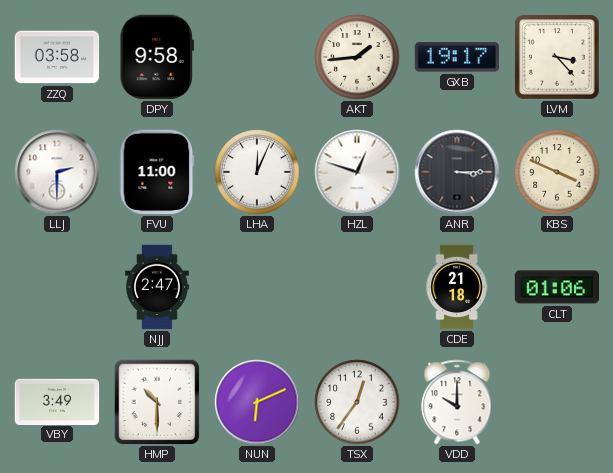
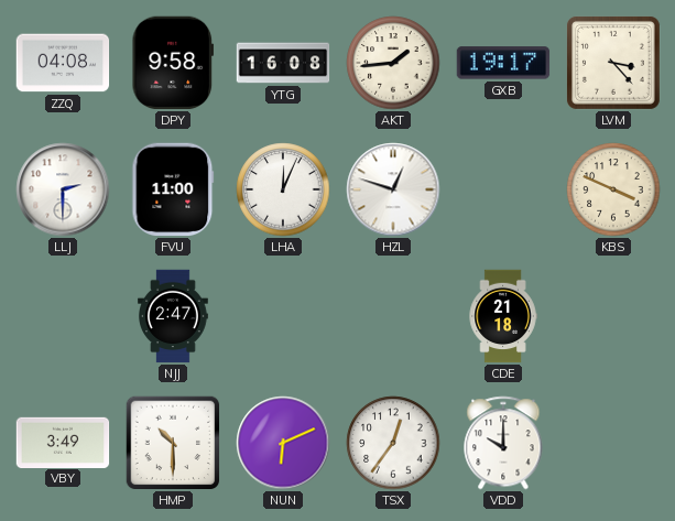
ZZQ: 03:58 -> 04:08 (63, 63)
YTG: none -> 16:08 (283, 63)
ANR: 3:15 -> none (457, 172)
CLT: 01:06 -> none (557, 287)
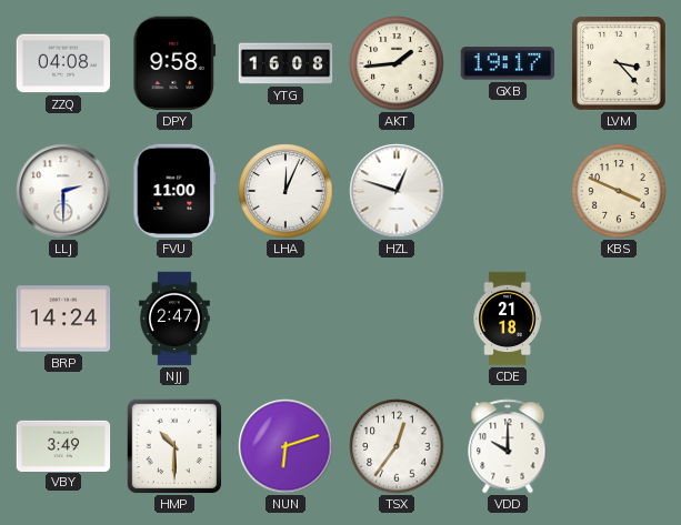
BRP: none -> 14:24 (63, 319)
NUN: 6:11 -> 6:12 (286, 446)
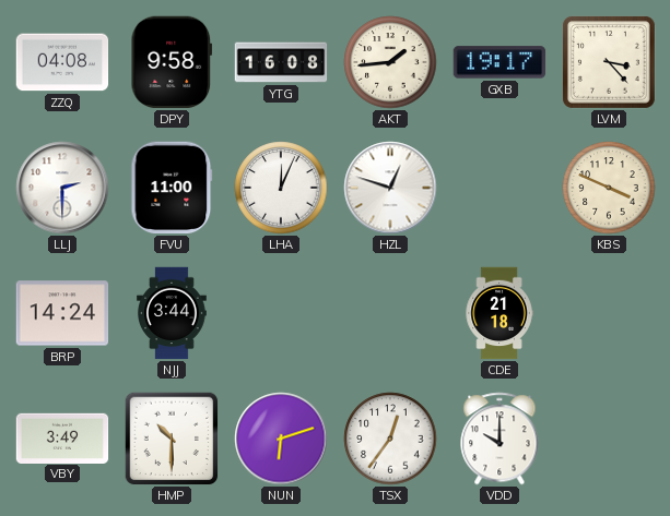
NJJ: 2:47 -> 3:44 (173, 313)
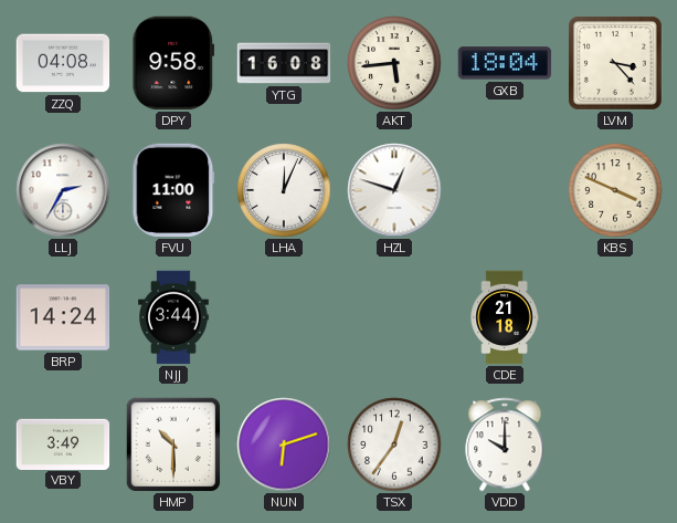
AKT: 1:44 -> 5:44 (394, 63)
GXB: 19:17 -> 18:04 (505, 63)
LLJ: 2:30 -> 2:35 (63, 190)
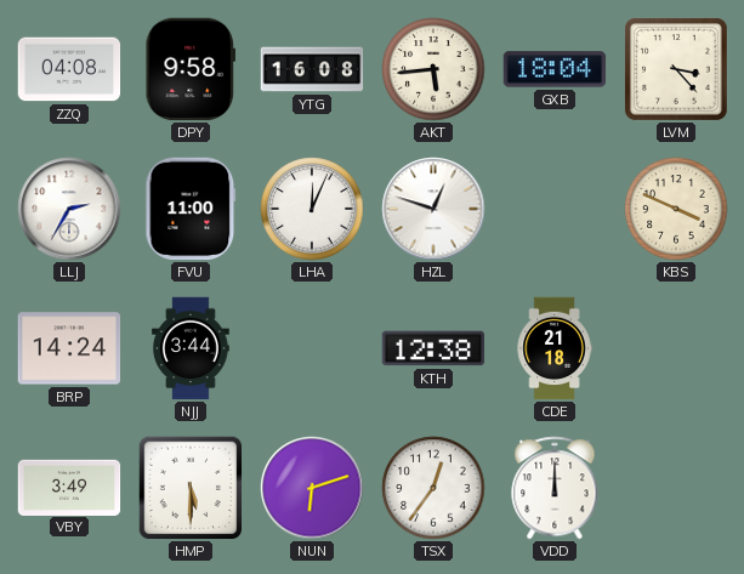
KTH: none -> 12:38 (433, 348)
HMP: 10:30 -> 5:30 (191, 488)
VDD: 10:00 -> 12:00 (555, 488)
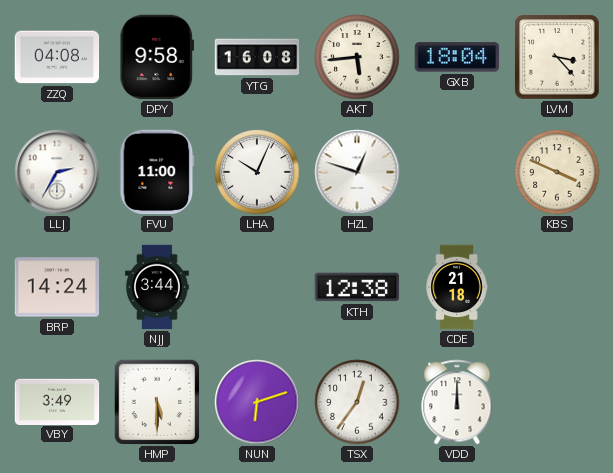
LHA: 12:04 -> 10:04 (257, 172)
